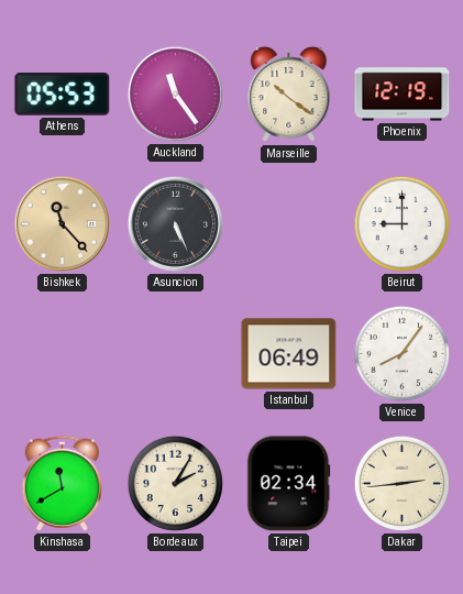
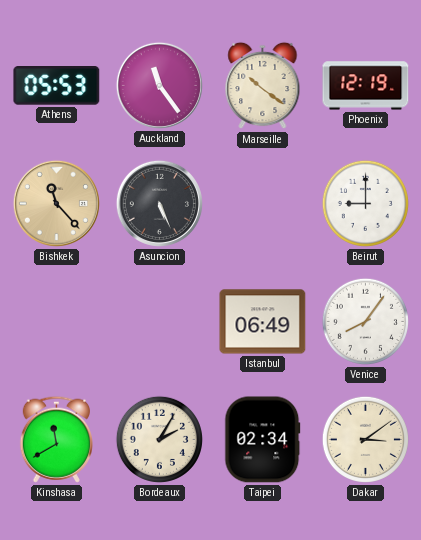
Dakar: 2:44 -> 3:09 (365, 439)
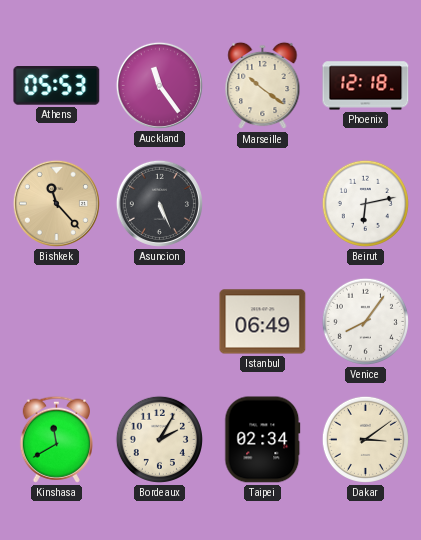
Phoenix: 12:19 -> 12:18 (366, 86)
Beirut: 9:00 -> 6:13 (365, 203)
